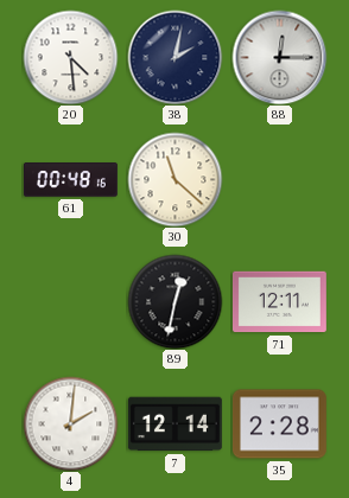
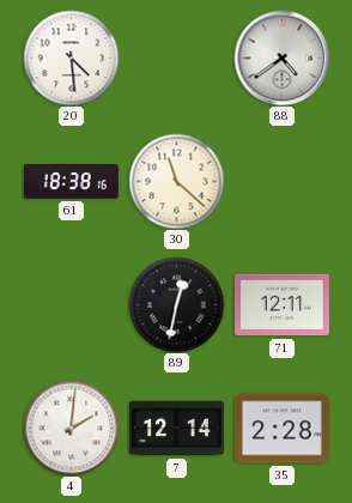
38: 2:02 -> none (174, 57)
88: 12:15 -> 4:39 (281, 57)
61: 00:48 -> 18:38 (71, 182)
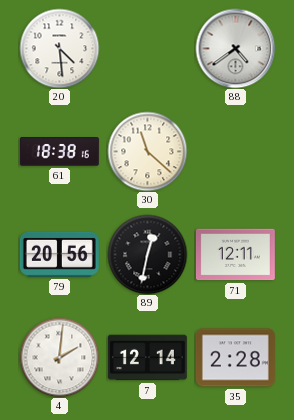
79: none -> 20:56 (59, 254)
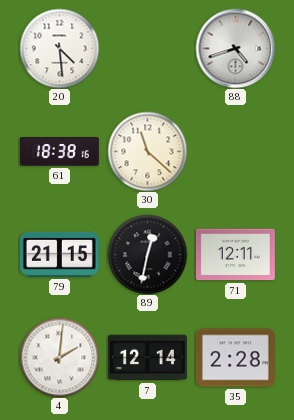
88: 4:39 -> 4:42 (235, 48)
79: 20:56 -> 21:15 (59, 254)
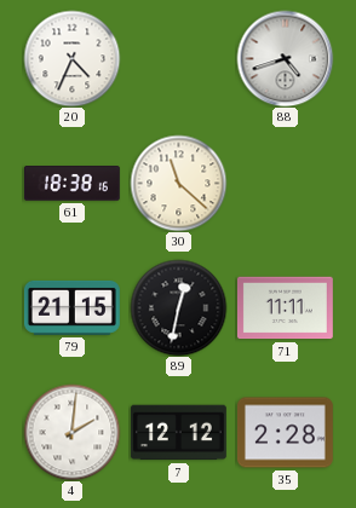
20: 4:29 -> 4:34 (71, 58)
71: 12:11 -> 11:11 (285, 308)
7: 12:14 -> 12:12 (178, 433)
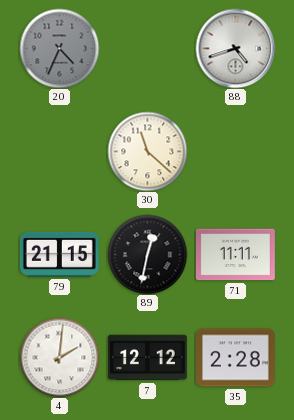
20 dial: white -> grey (59, 48)
61: 18:38 -> none (71, 184)
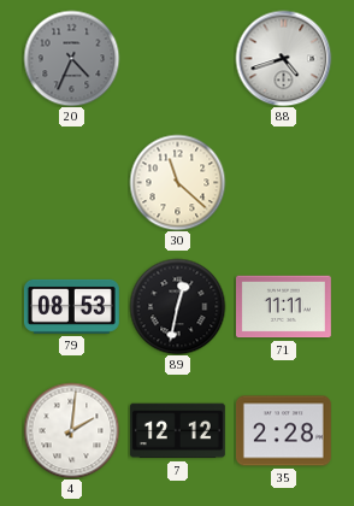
79: 21:15 -> 08:53 (71, 306)
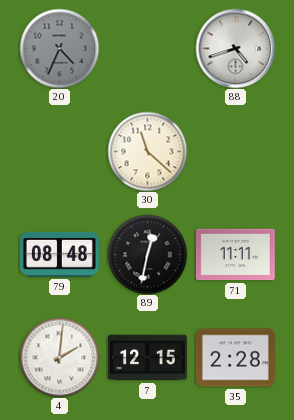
79: 08:53 -> 08:48 (59, 254)
7: 12:12 -> 12:15 (147, 358)
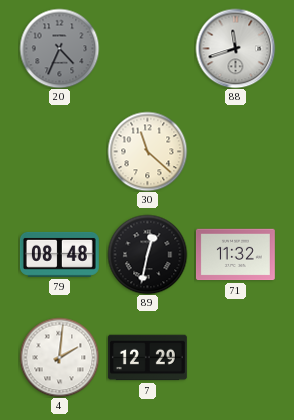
88: 4:42 -> 11:42 (235, 48)
71: 11:11 -> 11:32 (235, 255)
7: 12:15 -> 12:29 (147, 358)
35: 2:28 -> none (235, 358)
